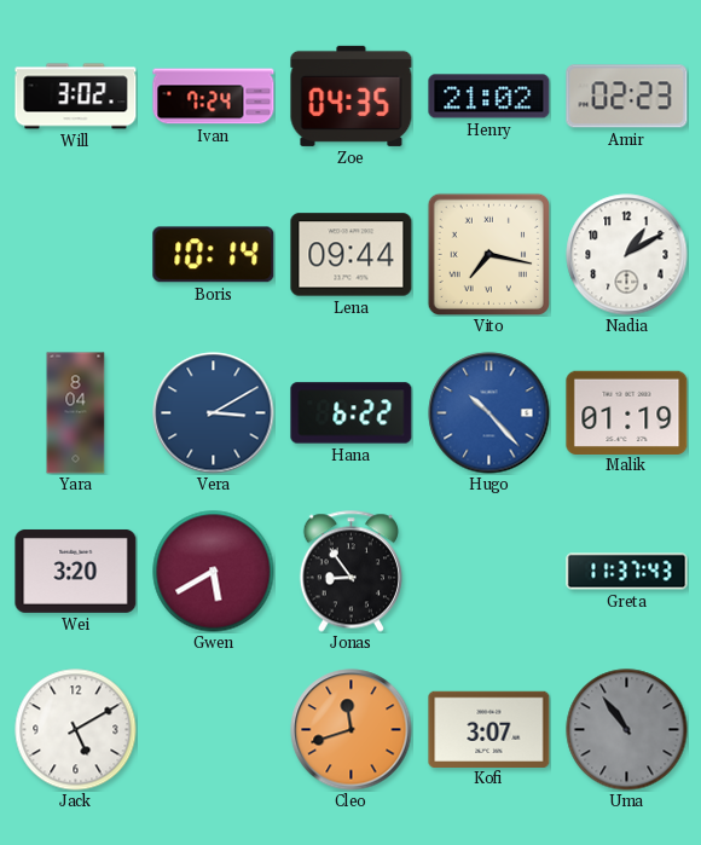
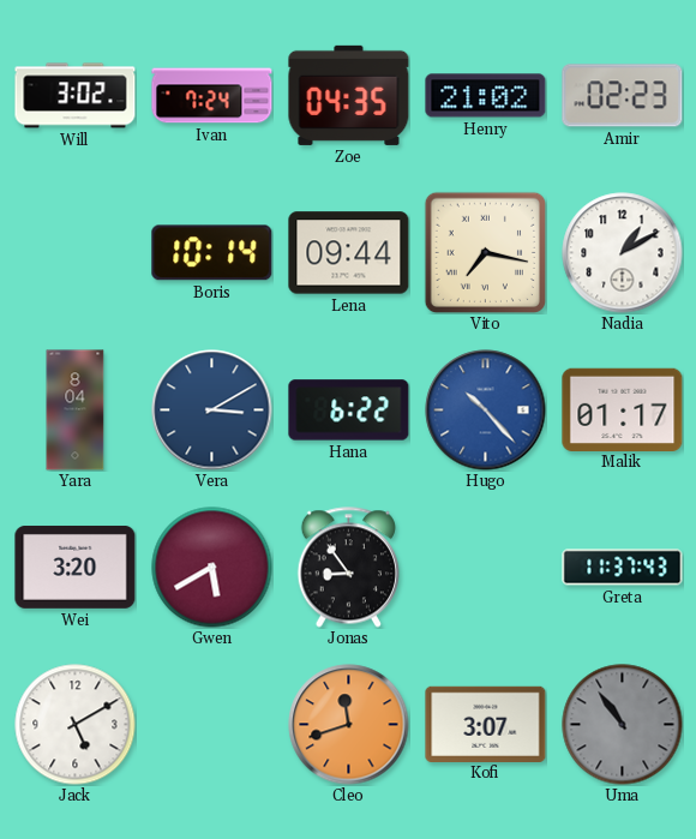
Malik: 01:19 -> 01:17 (623, 409)
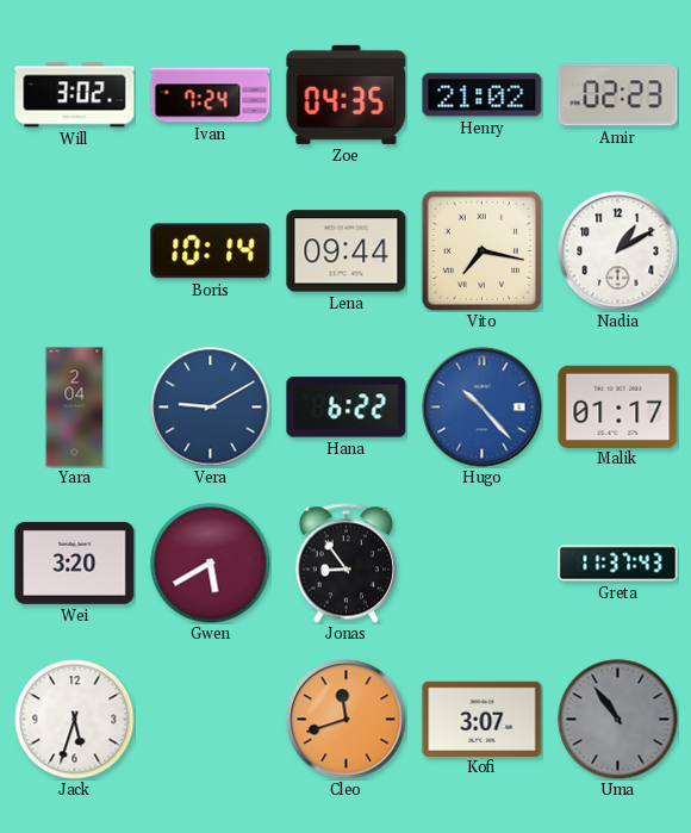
Yara: 8:04 -> 2:04 (75, 408)
Vera: 3:10 -> 9:10 (211, 408)
Jack: 5:10 -> 5:33 (75, 720)
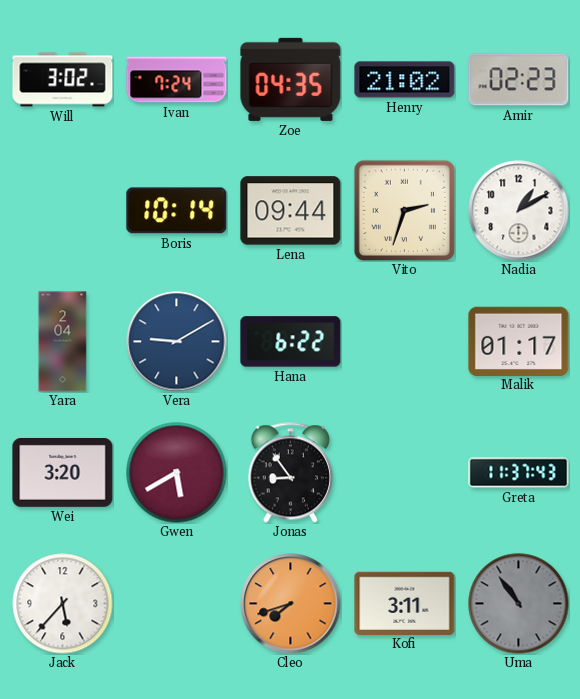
Vito: 7:17 -> 2:33 (404, 210)
Hugo: 10:23 -> none (483, 408)
Jack: 5:33 -> 5:37 (63, 604)
Cleo: 11:42 -> 7:42 (291, 604)
Kofi: 3:07 -> 3:11 (405, 603)
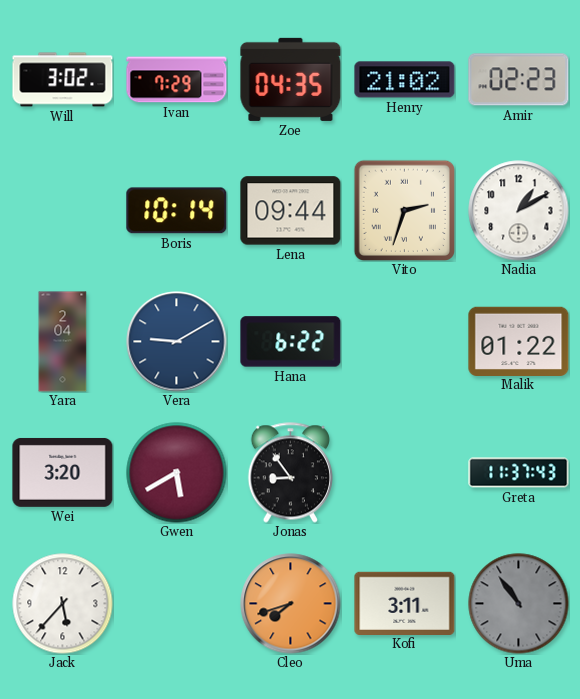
Ivan: 7:24 -> 7:29 (177, 80)
Malik: 01:17 -> 01:22 (519, 341)
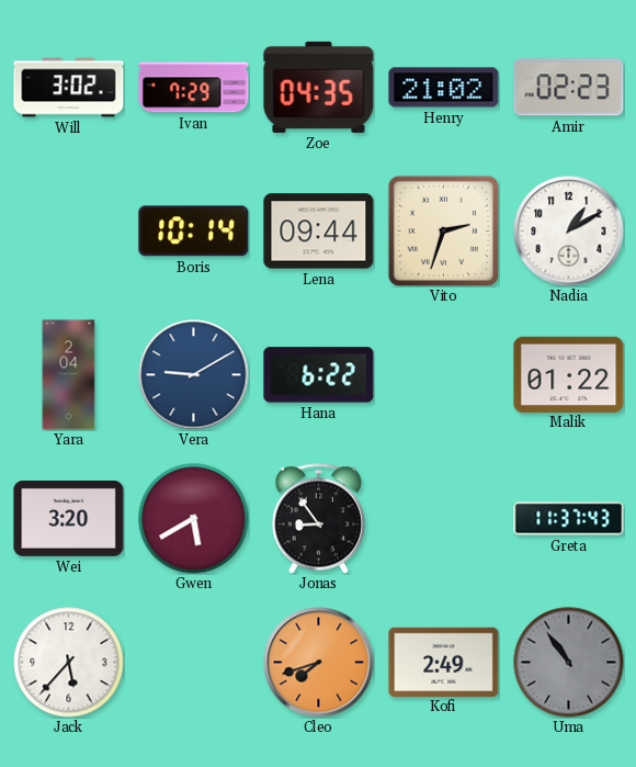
Kofi: 3:11 -> 2:49 (444, 662)
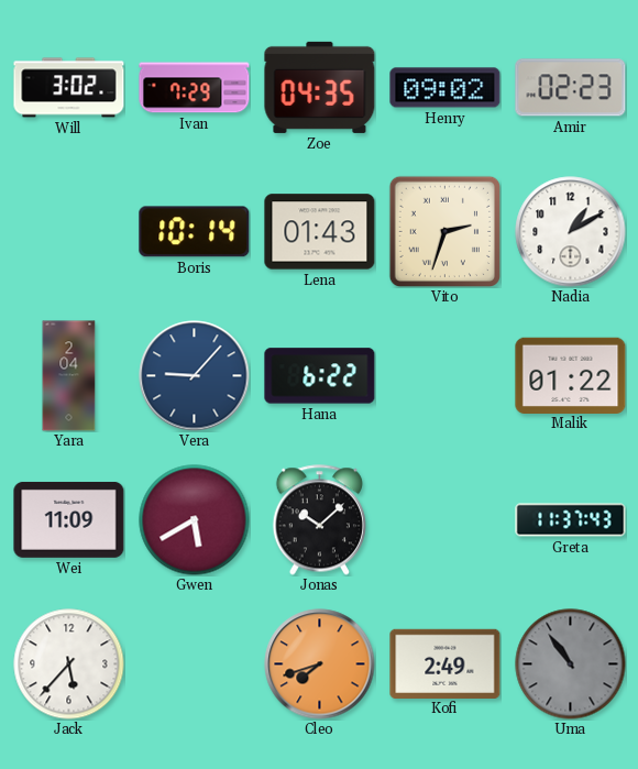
Henry: 21:02 -> 09:02 (446, 88)
Lena: 09:44 -> 01:43 (320, 232)
Vera: 9:10 -> 9:07 (195, 376)
Wei: 3:20 -> 11:09 (69, 519)
Jonas: 8:54 -> 10:08 (319, 520)
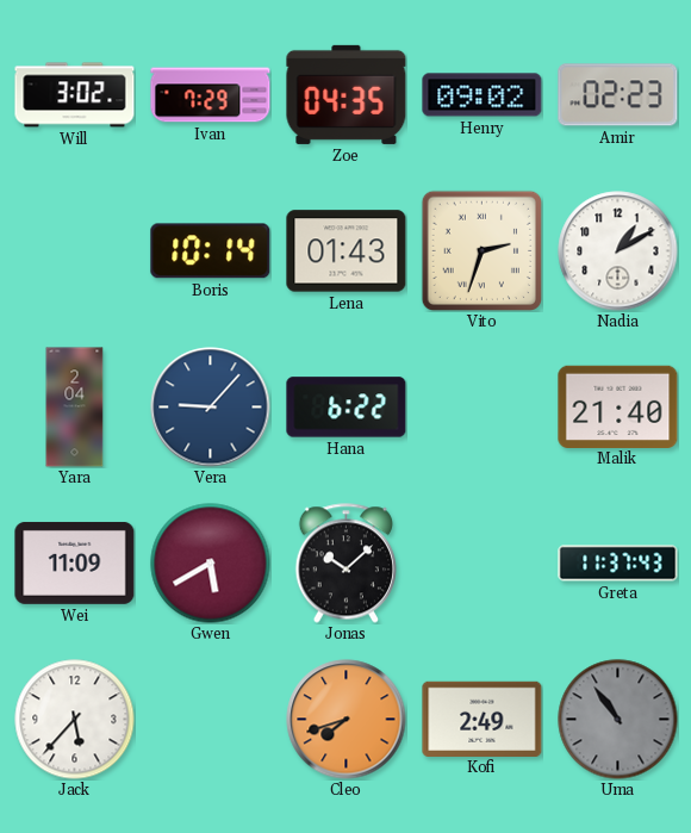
Malik: 01:22 -> 21:40 (618, 406)
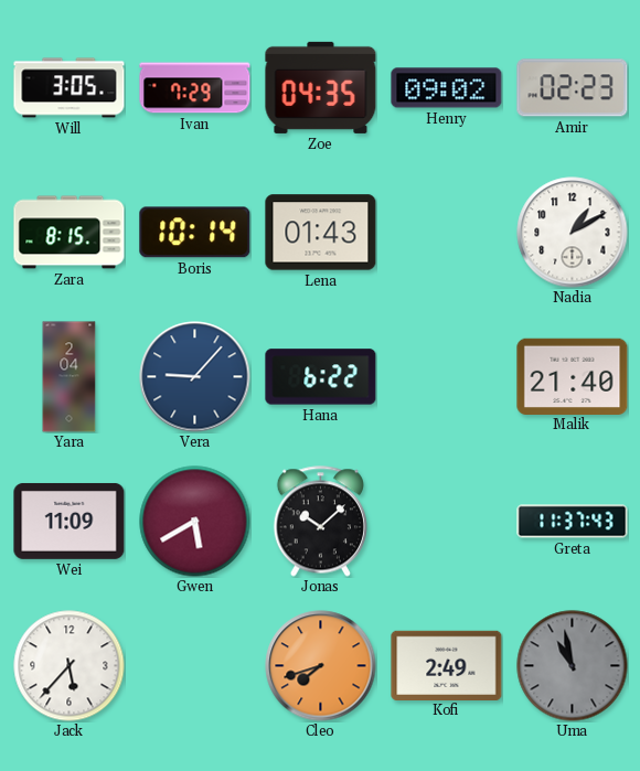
Will: 3:02 -> 3:05 (70, 88)
Zara: none -> 8:15 (70, 233)
Vito: 2:33 -> none (481, 250)
Uma: 10:54 -> 10:58 (573, 666)
